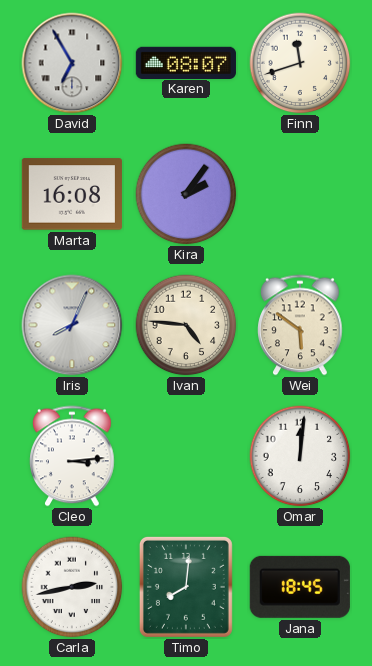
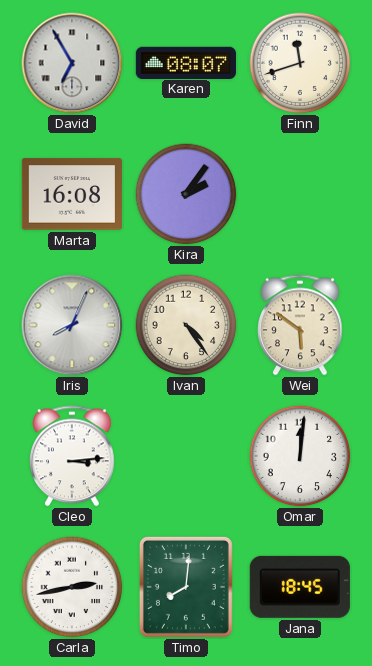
Ivan: 4:46 -> 4:24 (186, 325)
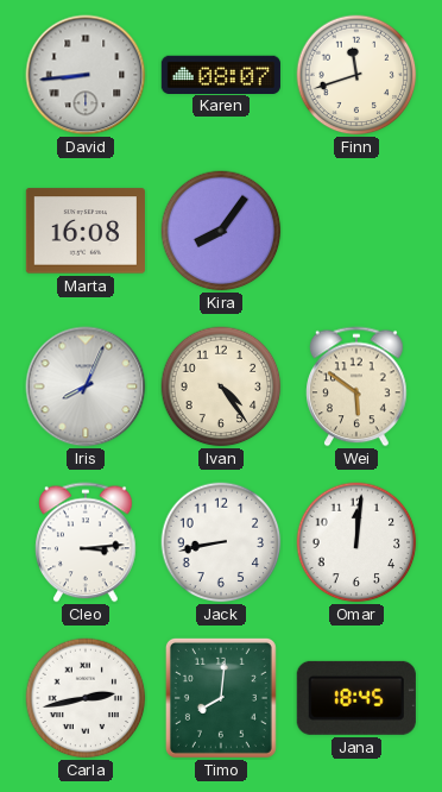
David: 6:55 -> 8:44 (86, 75)
Kira: 2:06 -> 8:06 (221, 231)
Jack: none -> 8:43 (221, 542)
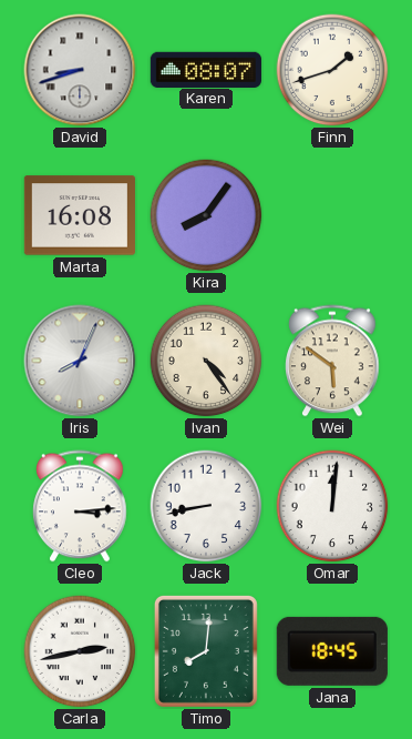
David: 8:44 -> 8:42 (80, 70)
Finn: 11:42 -> 1:42 (332, 70)
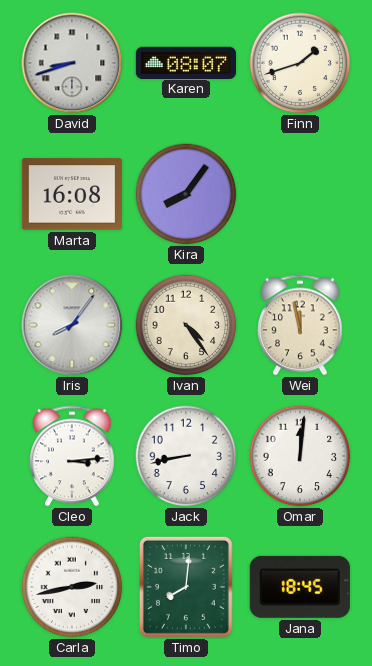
Iris: 8:04 -> 8:06 (72, 325)
Wei: 5:51 -> 11:58 (300, 325)
